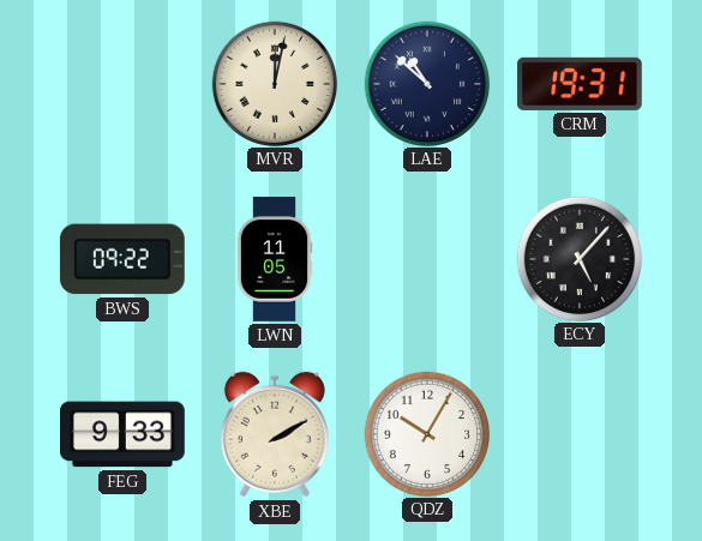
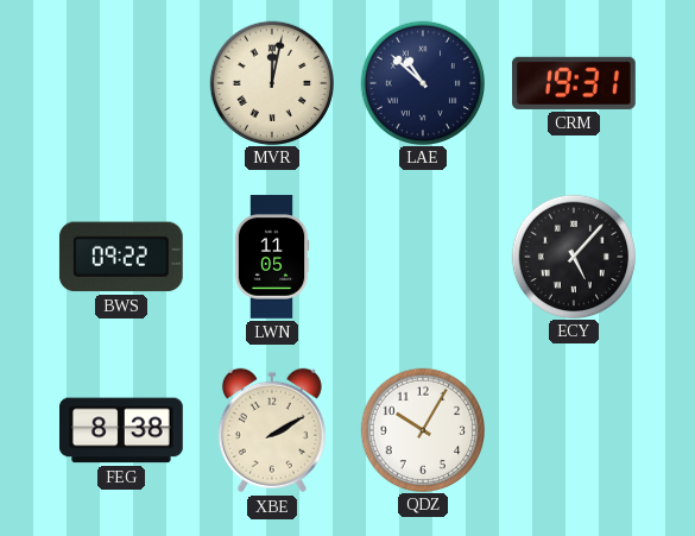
FEG: 9:33 -> 8:38 (122, 430)
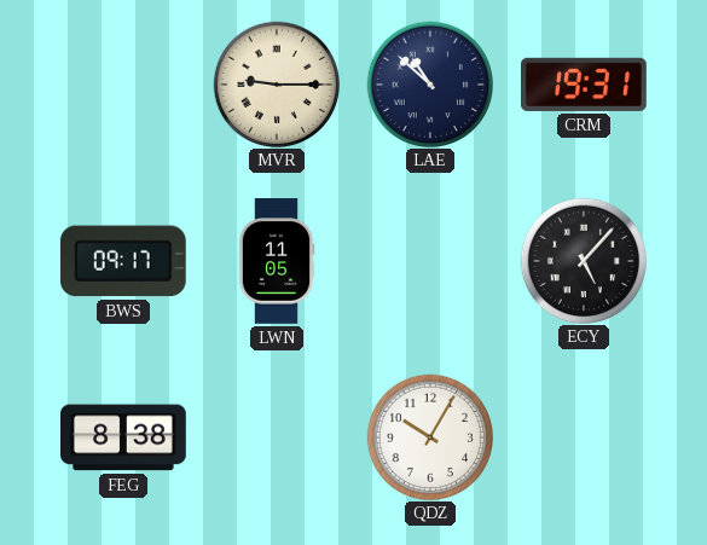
MVR: 12:02 -> 9:15 (276, 83)
BWS: 09:22 -> 09:17 (123, 261)
XBE: 2:10 -> none (272, 430)
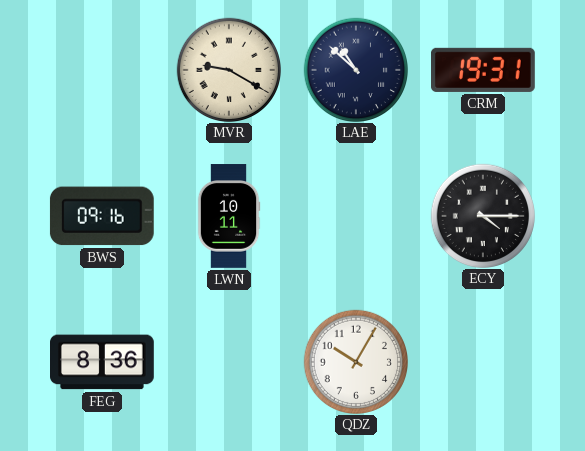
MVR: 9:15 -> 9:20 (228, 69)
BWS: 09:17 -> 09:16 (102, 216)
LWN: 11:05 -> 10:11 (229, 216)
ECY: 5:07 -> 4:15 (482, 215)
FEG: 8:38 -> 8:36 (103, 362)
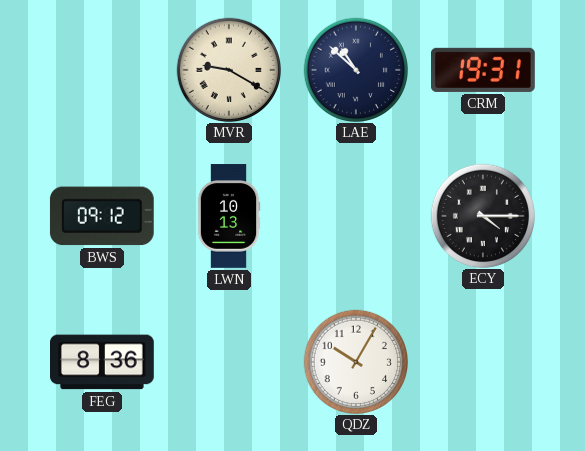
BWS: 09:16 -> 09:12 (102, 216)
LWN: 10:11 -> 10:13 (229, 216)
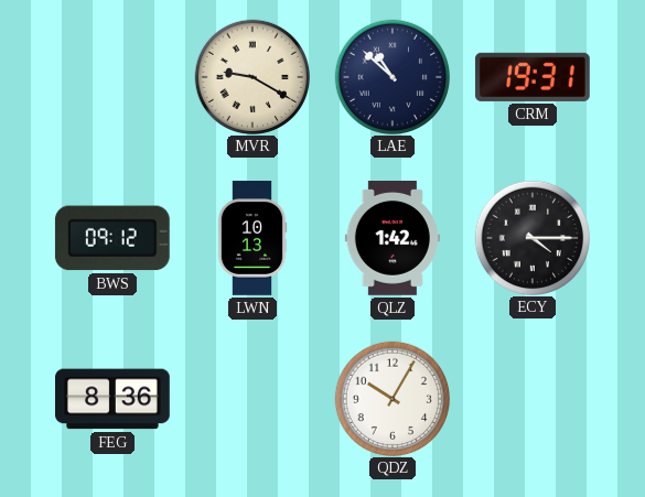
QLZ: none -> 1:42 (393, 239)
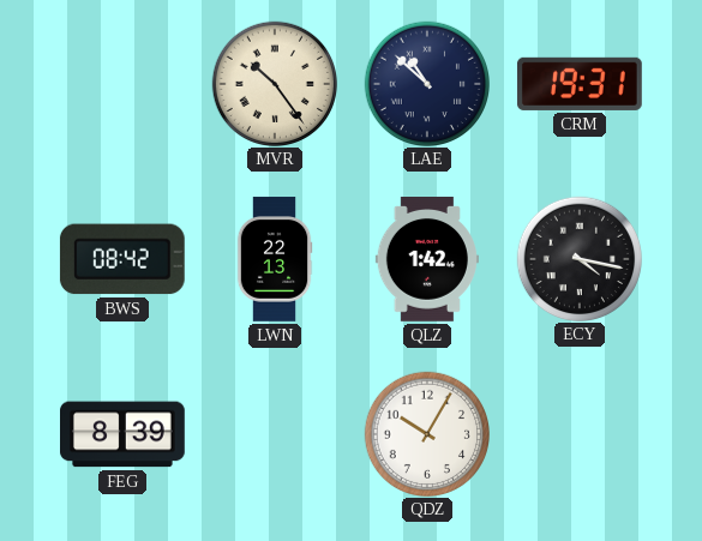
MVR: 9:20 -> 10:24 (274, 83)
BWS: 09:12 -> 08:42 (122, 259)
LWN: 10:13 -> 22:13 (275, 259)
ECY: 4:15 -> 4:17 (578, 258)
FEG: 8:36 -> 8:39 (124, 434)
